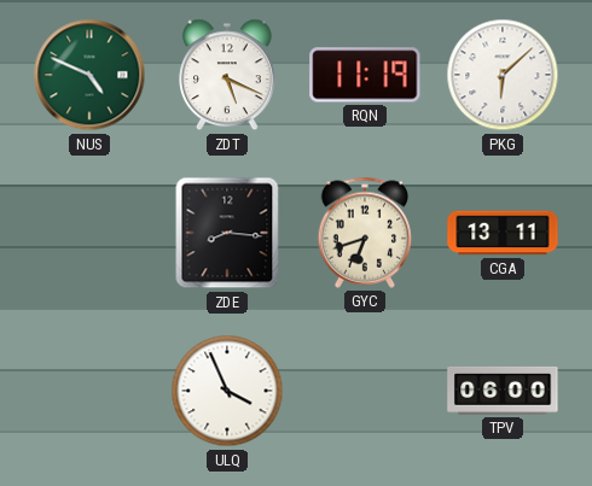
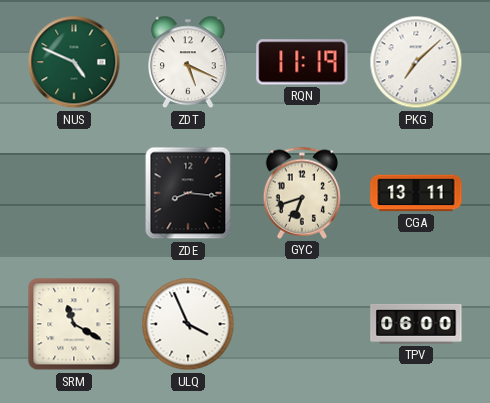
PKG: 6:08 -> 7:08 (416, 62)
SRM: none -> 11:20 (74, 324)
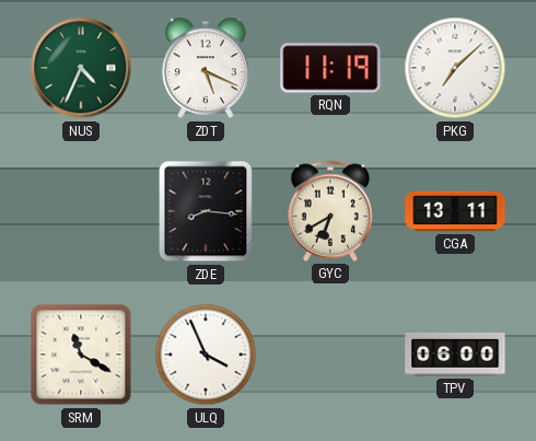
NUS: 4:49 -> 4:34 (81, 68)
GYC: 6:42 -> 6:40 (330, 211)
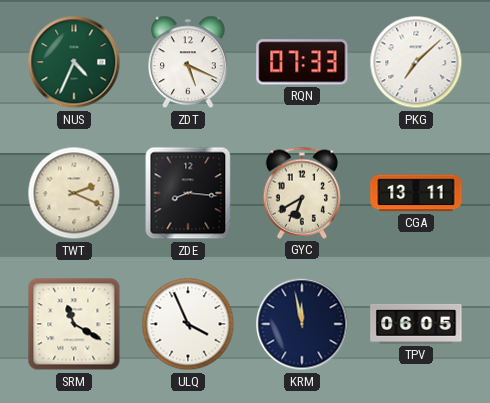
RQN: 11:19 -> 07:33 (302, 62)
TWT: none -> 2:19 (74, 193)
KRM: none -> 11:58 (302, 324)
TPV: 06:00 -> 06:05 (416, 324)
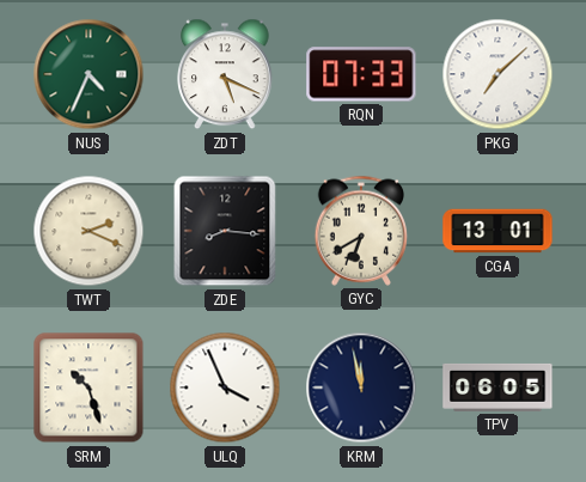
CGA: 13:11 -> 13:01 (498, 231)
SRM: 11:20 -> 10:27 (88, 388)
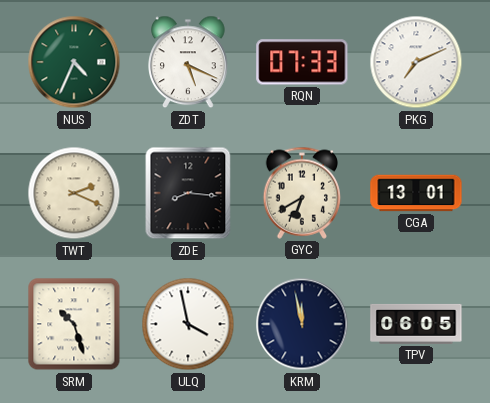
PKG: 7:08 -> 7:11 (416, 62)
ULQ: 3:56 -> 3:58 (188, 324)
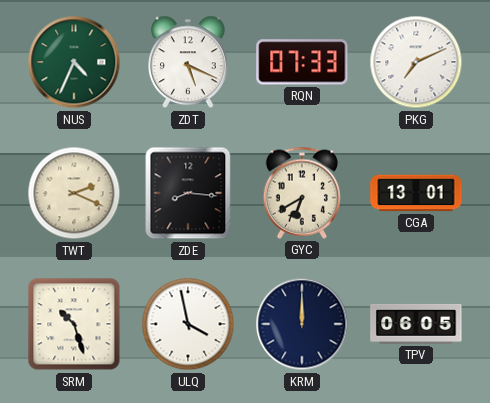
KRM: 11:58 -> 12:00 (302, 324)
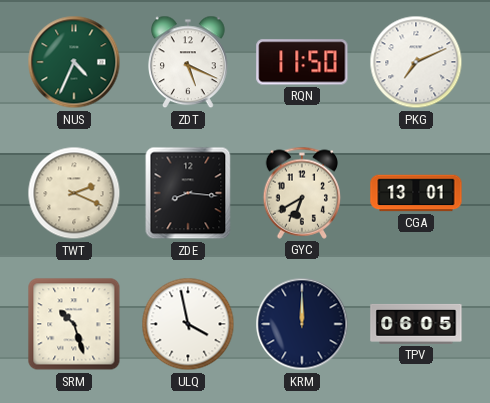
RQN: 07:33 -> 11:50 (302, 62)
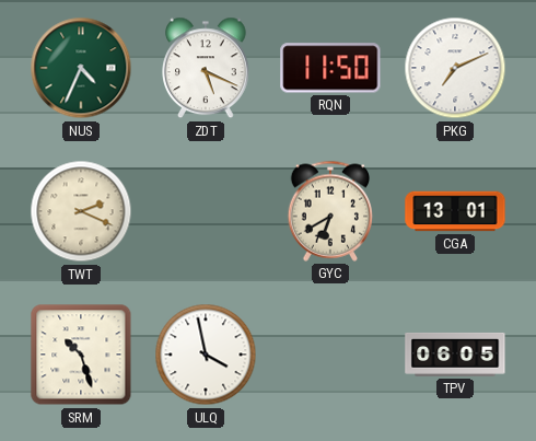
ZDE: 8:16 -> none (188, 193)
KRM: 12:00 -> none (302, 324)
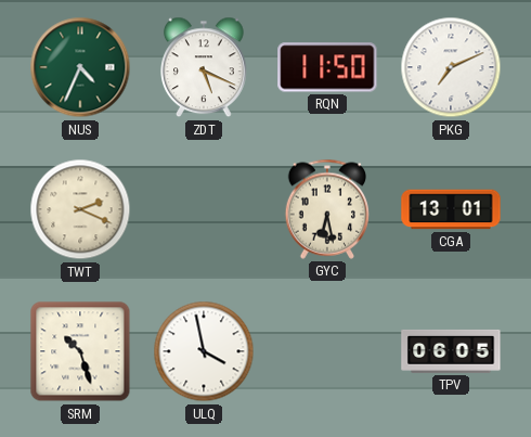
GYC: 6:40 -> 6:28 (327, 209)
